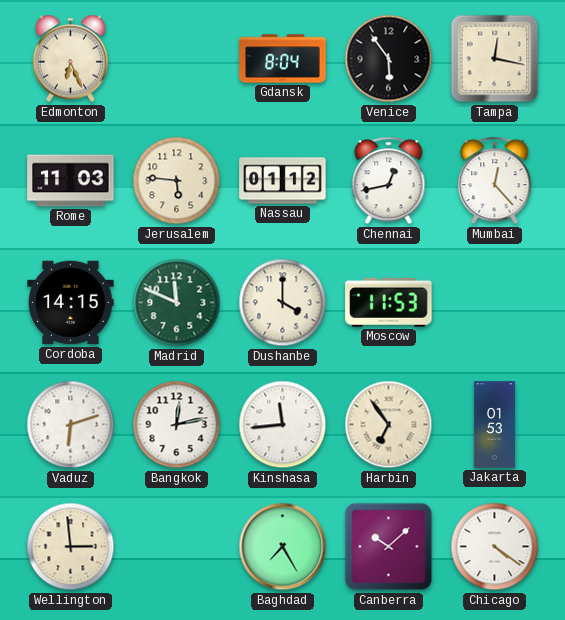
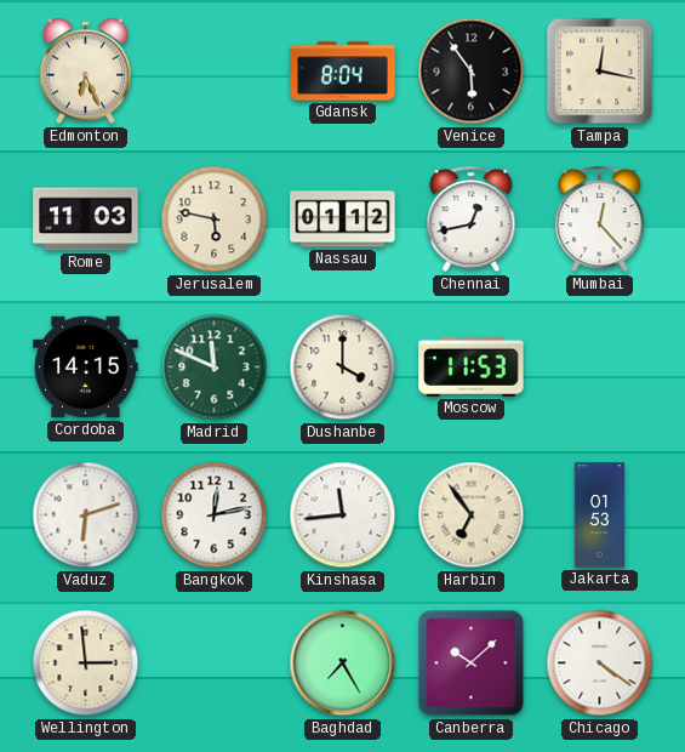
Jerusalem: 5:46 -> 5:47 (215, 220)
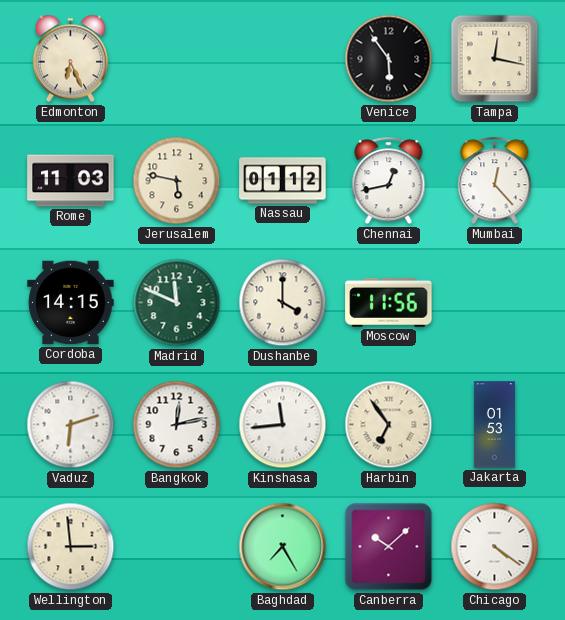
Gdansk: 8:04 -> none (343, 72)
Moscow: 11:53 -> 11:56 (389, 302)
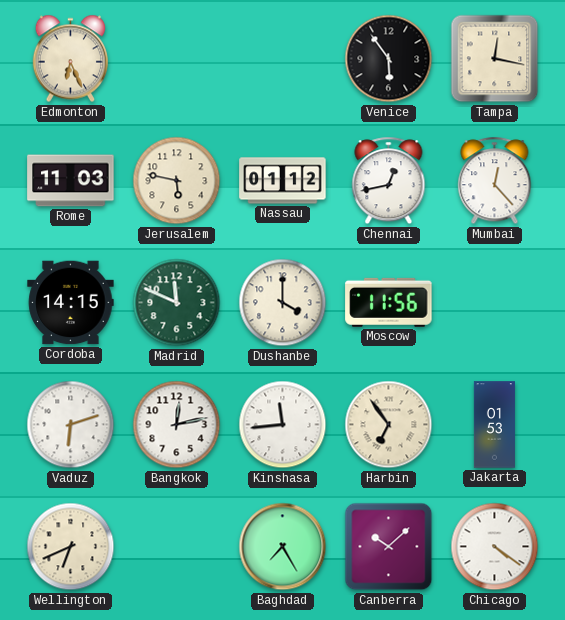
Wellington: 2:59 -> 6:41 (71, 547)
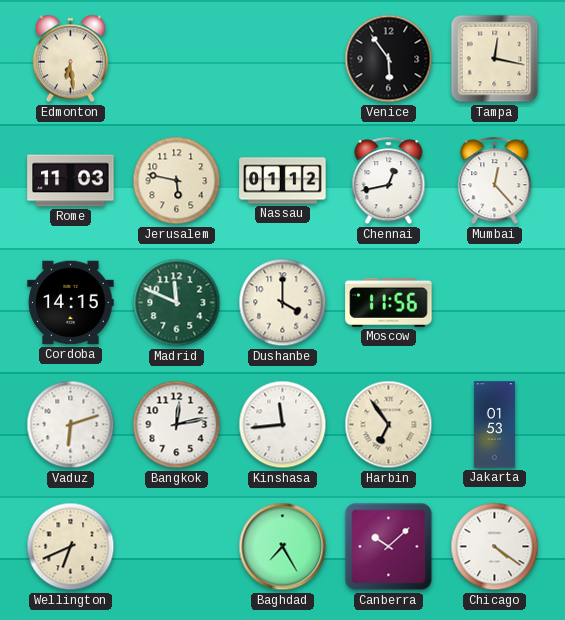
Edmonton: 6:26 -> 6:29 (70, 59)
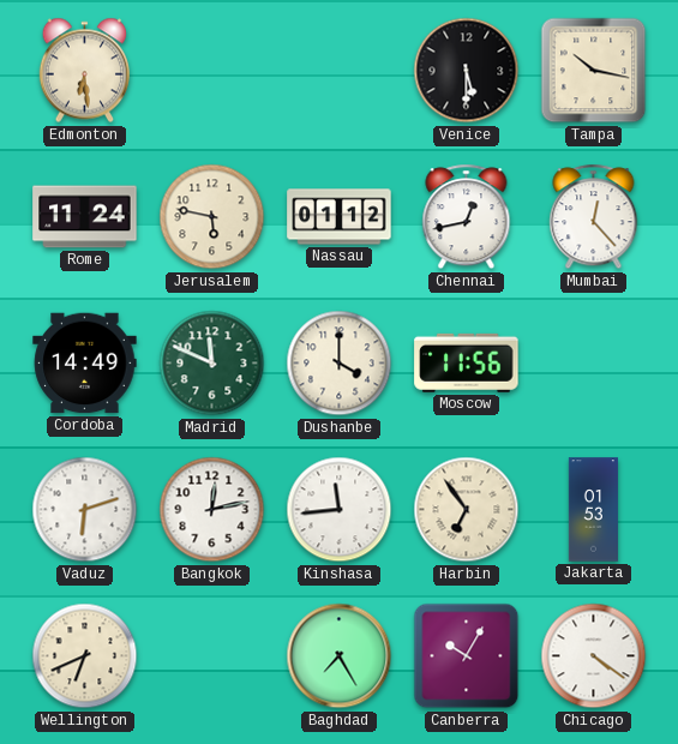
Venice: 5:54 -> 5:30 (467, 71)
Tampa: 12:17 -> 10:17 (594, 71)
Rome: 11:03 -> 11:24 (85, 217)
Cordoba: 14:15 -> 14:49 (85, 364)
Canberra: 10:08 -> 10:05 (467, 656)
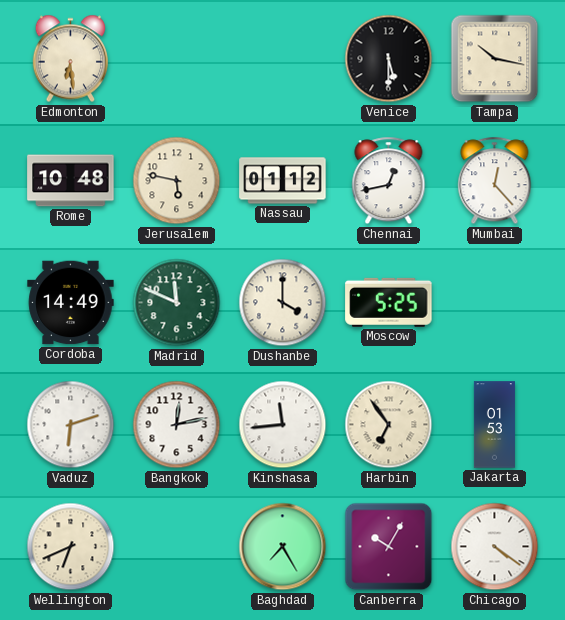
Rome: 11:24 -> 10:48 (71, 181)
Moscow: 11:56 -> 5:25 (389, 302)
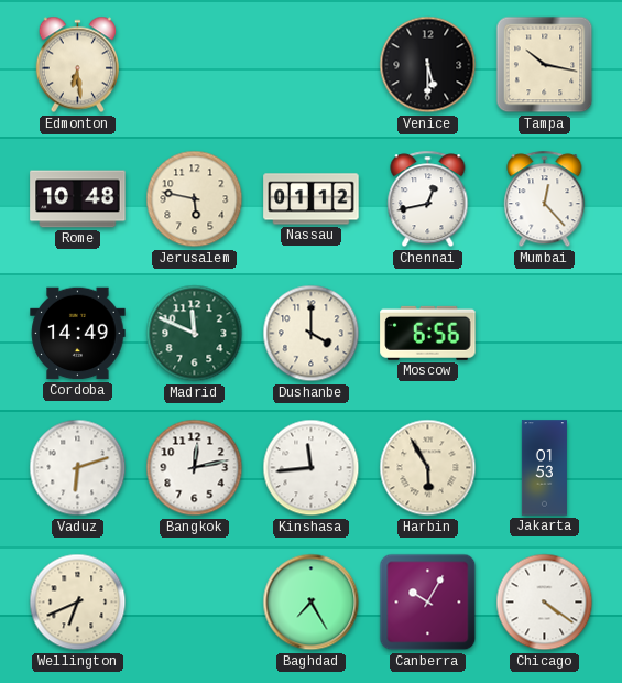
Moscow: 5:25 -> 6:56 (428, 333)
Harbin: 6:54 -> 5:55 (428, 468)
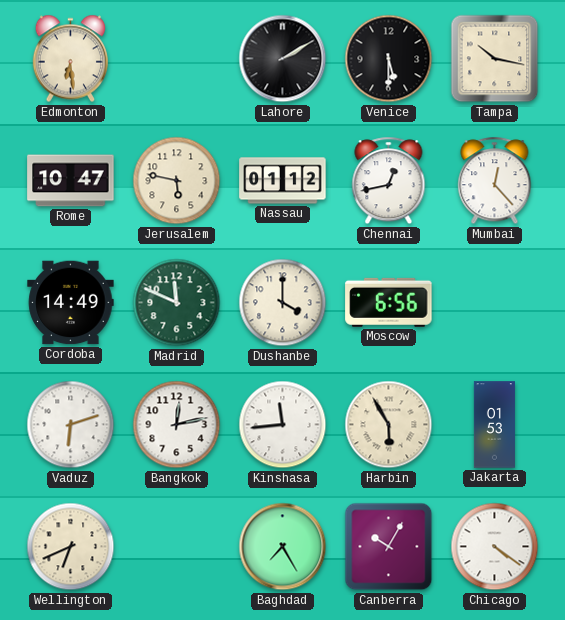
Lahore: none -> 2:10 (283, 59)
Rome: 10:48 -> 10:47 (71, 181)
